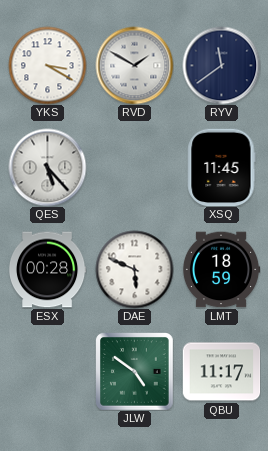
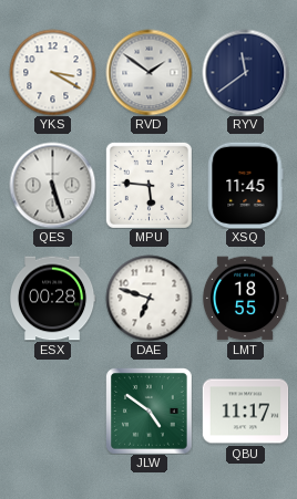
RVD: 1:50 -> 1:51 (148, 72)
QES: 5:23 -> 5:27 (52, 185)
MPU: none -> 5:46 (148, 185)
DAE: 5:49 -> 6:48 (148, 298)
LMT: 18:59 -> 18:55 (245, 299)
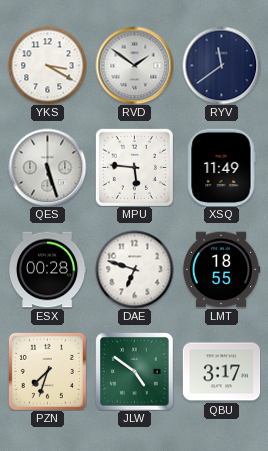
XSQ: 11:45 -> 11:49 (221, 167)
PZN: none -> 7:33 (47, 371)
QBU: 11:17 -> 3:17 (221, 372)
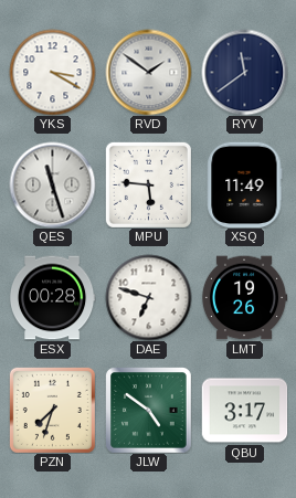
QES: 5:27 -> 11:27 (52, 184)
LMT: 18:55 -> 19:26 (244, 298)
